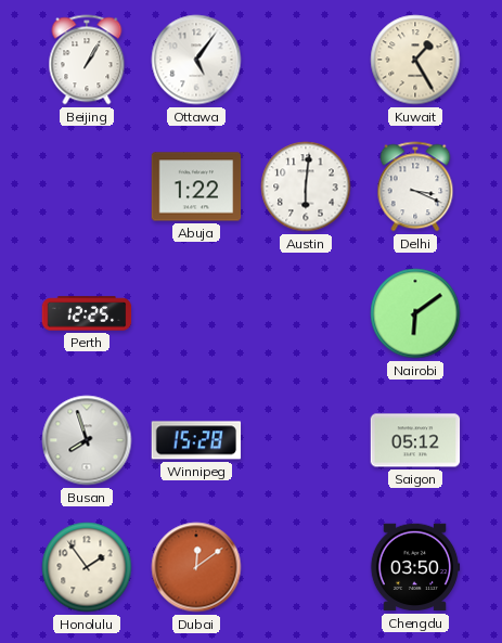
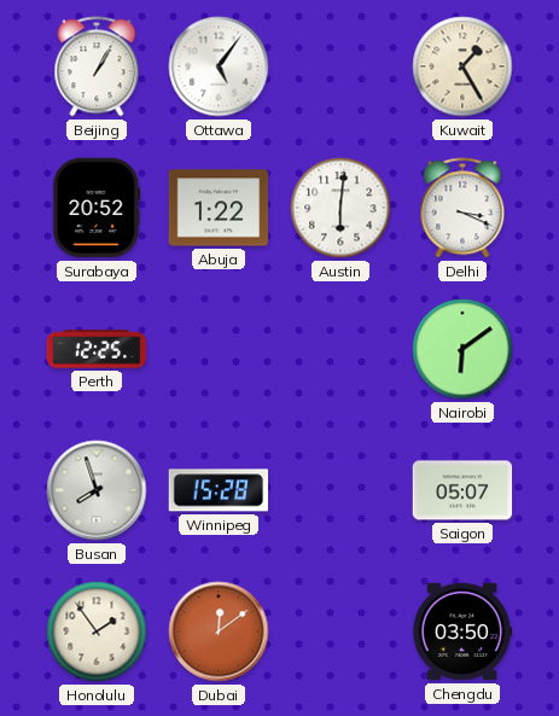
Surabaya: none -> 20:52 (97, 208)
Saigon: 05:12 -> 05:07 (462, 490)
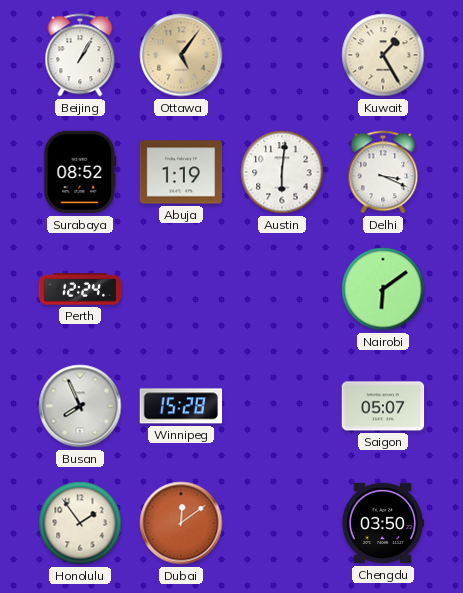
Ottawa dial: white -> champagne (181, 55)
Surabaya: 20:52 -> 08:52 (80, 172)
Abuja: 1:22 -> 1:19 (181, 172)
Perth: 12:25 -> 12:24 (80, 289)
Busan: 7:57 -> 7:56 (80, 406)
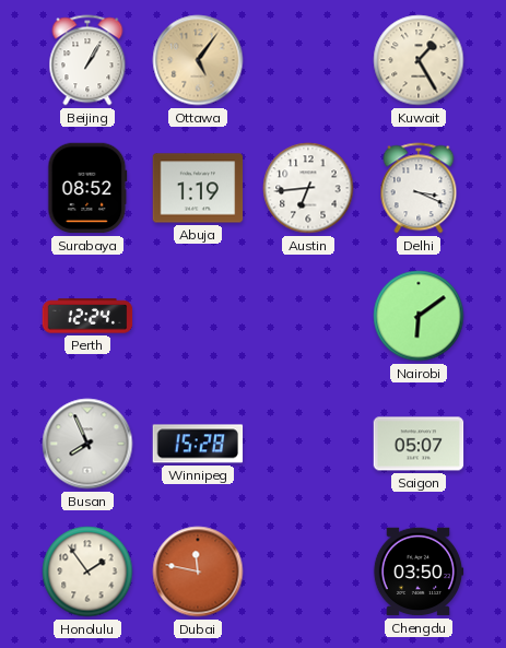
Austin: 6:01 -> 6:44 (308, 188)
Dubai: 12:09 -> 11:47 (198, 572)
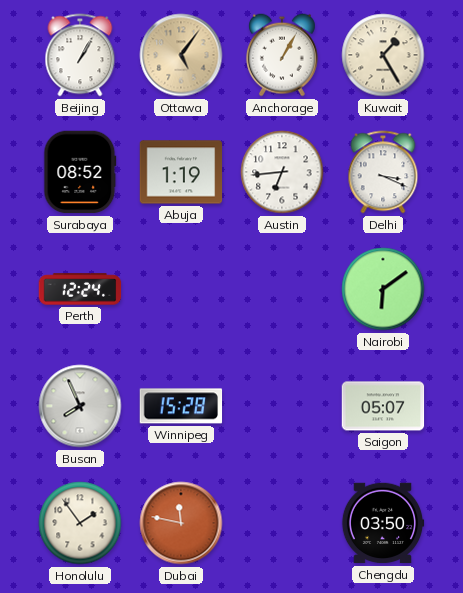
Anchorage: none -> 1:05 (282, 55)
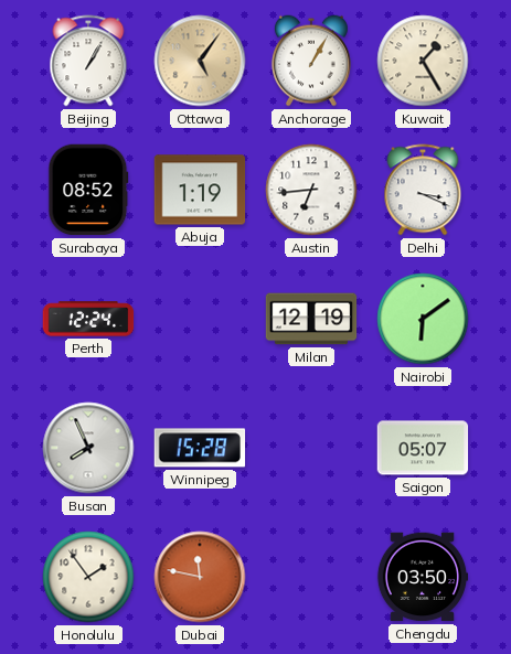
Milan: none -> 12:19 (311, 319)
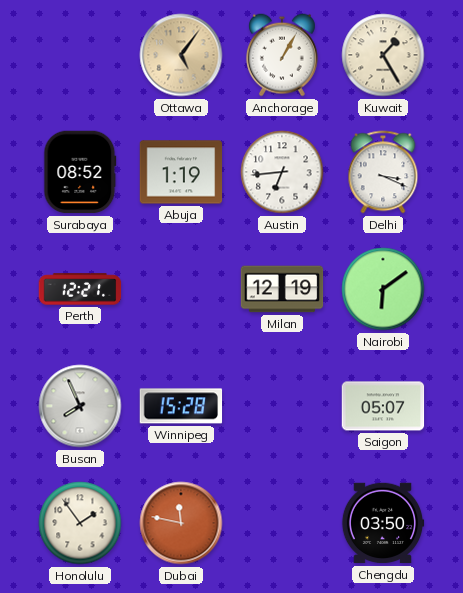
Beijing: 1:05 -> none (88, 61)
Perth: 12:24 -> 12:21 (80, 289)
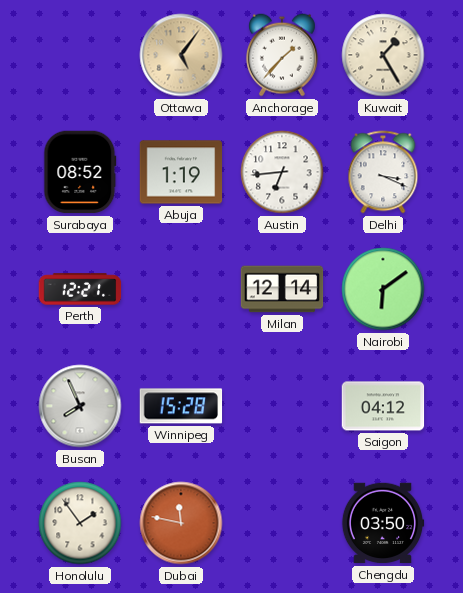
Anchorage: 1:05 -> 1:37 (282, 55)
Milan: 12:19 -> 12:14 (282, 289)
Saigon: 05:07 -> 04:12 (383, 406)
